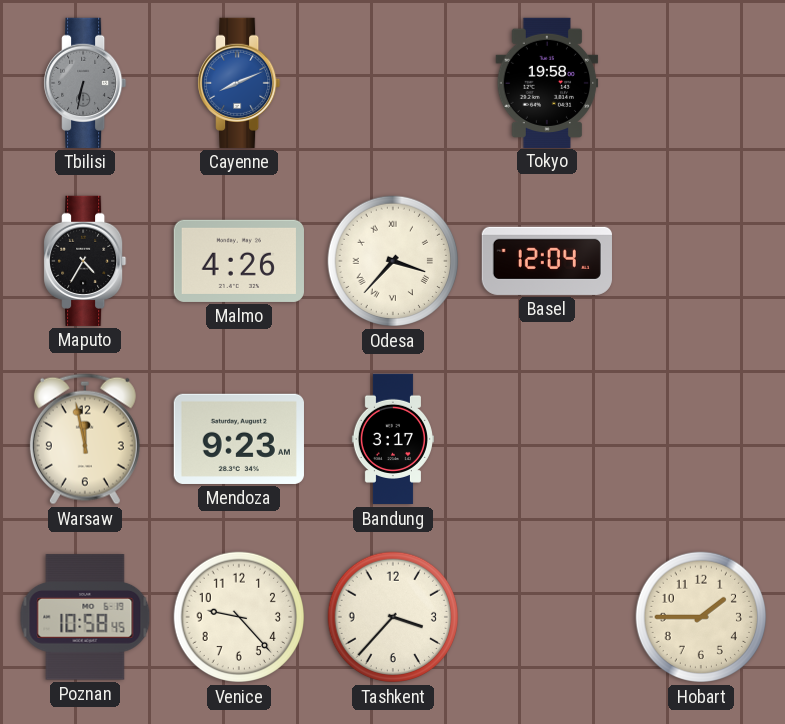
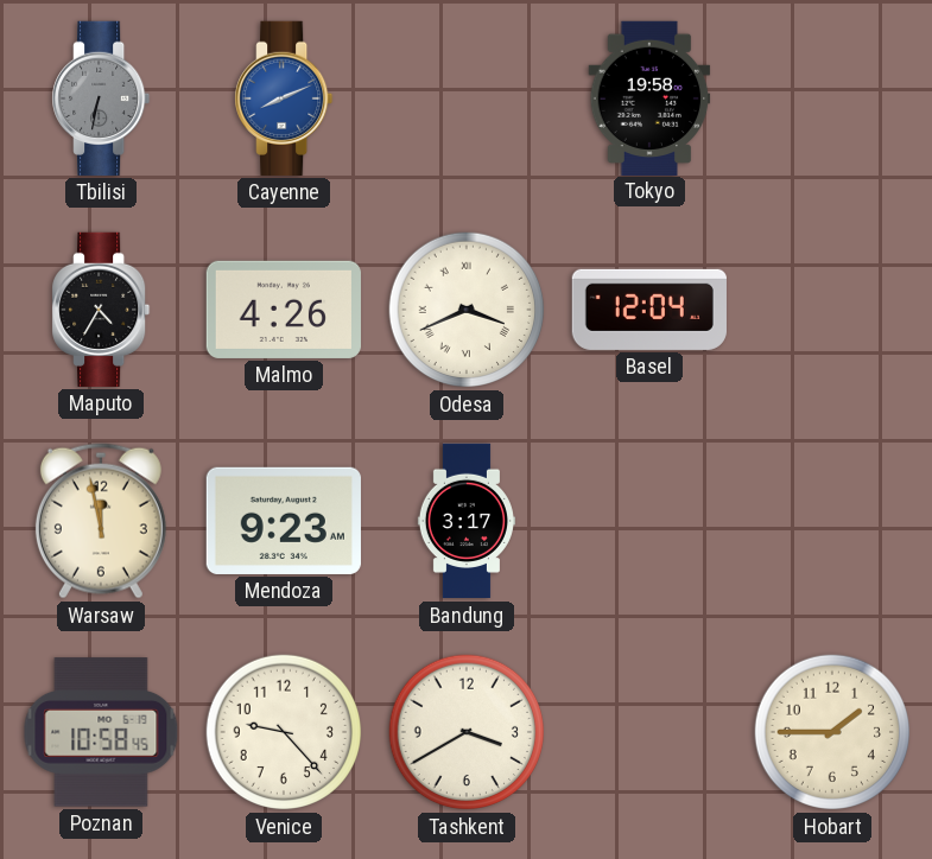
Odesa: 3:37 -> 3:41 (467, 310)
Tashkent: 3:37 -> 3:40 (467, 732)
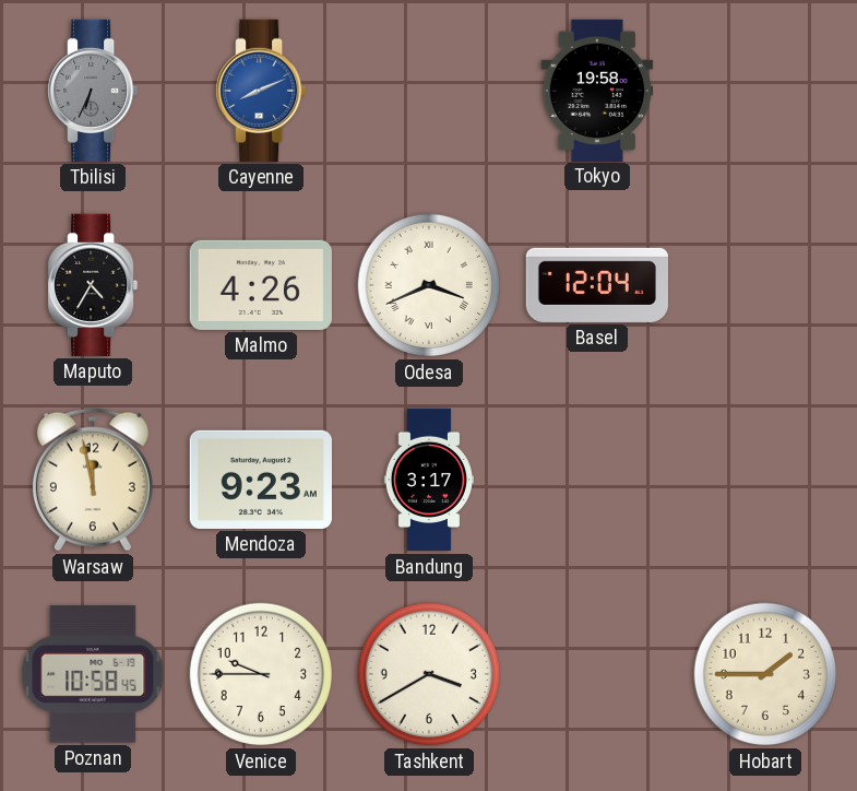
Tbilisi: 6:32 -> 6:34 (93, 91)
Venice: 9:23 -> 9:45 (261, 674)
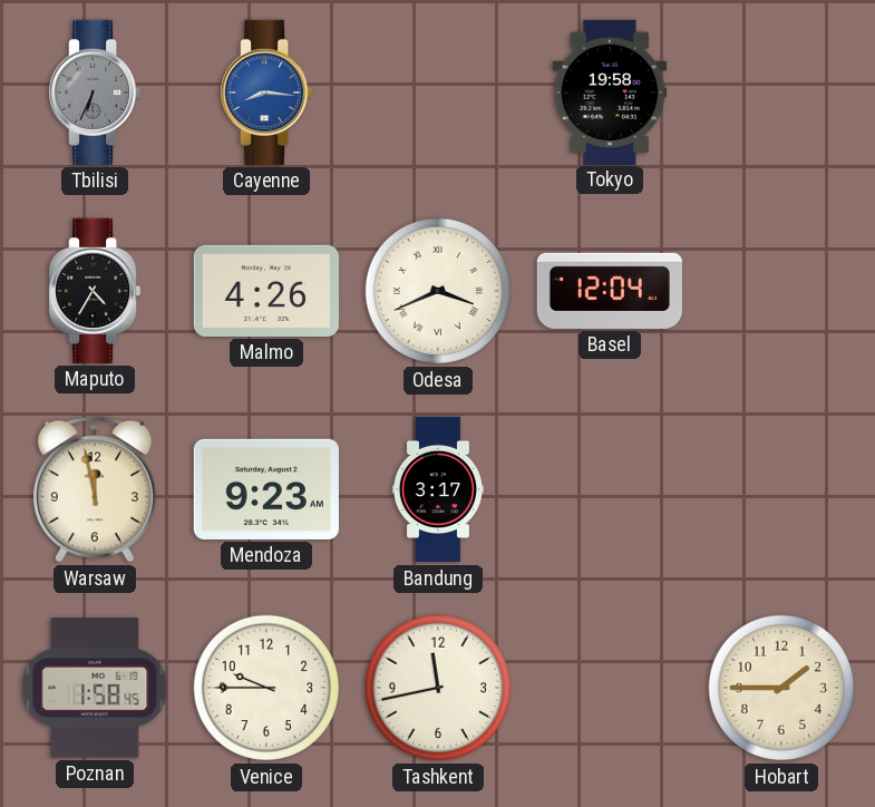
Cayenne: 8:11 -> 8:16 (266, 93)
Poznan: 10:58 -> 1:58 (95, 688)
Tashkent: 3:40 -> 11:43 (438, 688)
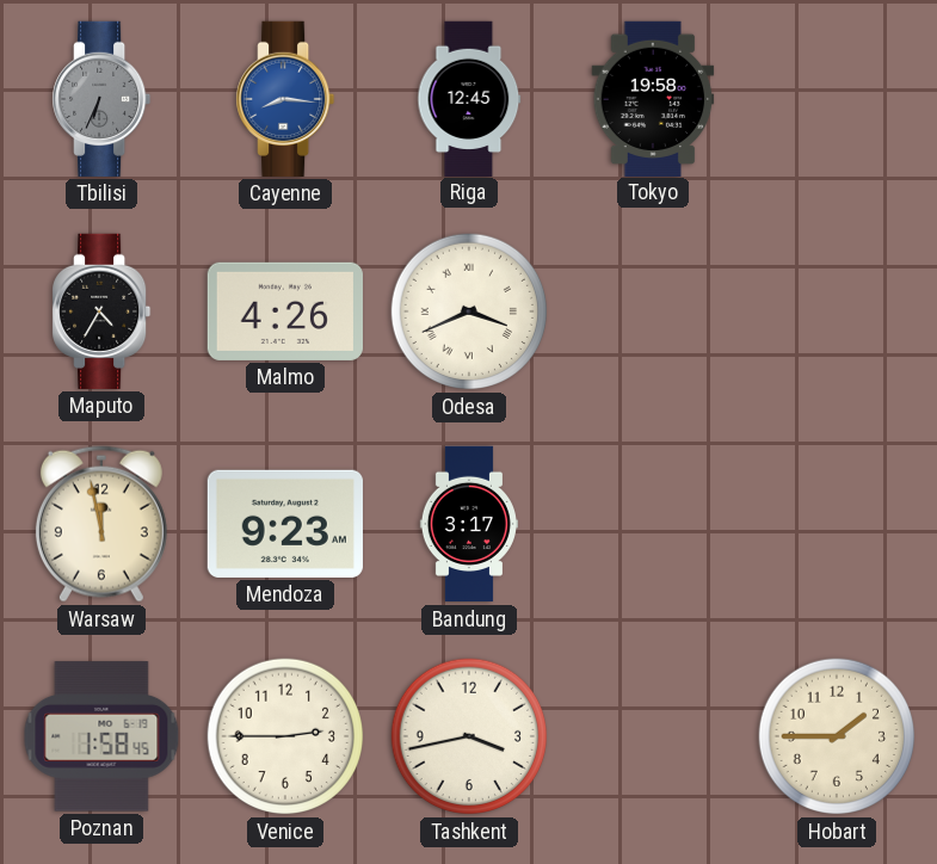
Riga: none -> 12:45 (469, 98)
Basel: 12:04 -> none (610, 291)
Venice: 9:45 -> 2:45 (285, 736)
Tashkent: 11:43 -> 3:43 (469, 736)
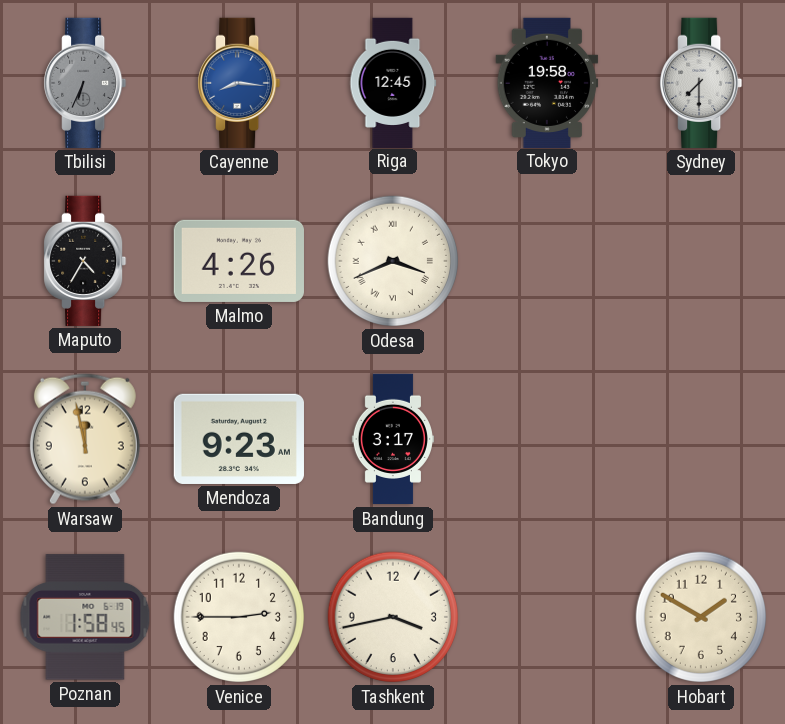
Sydney: none -> 7:30 (701, 83)
Hobart: 1:45 -> 1:50 (701, 617)
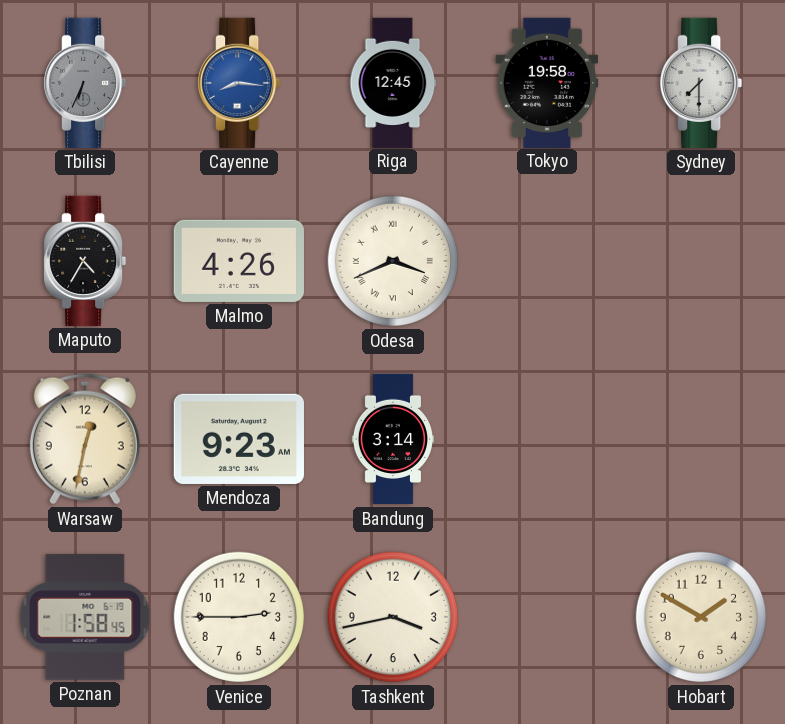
Warsaw: 11:58 -> 12:32 (85, 439)
Bandung: 3:17 -> 3:14 (393, 439)
